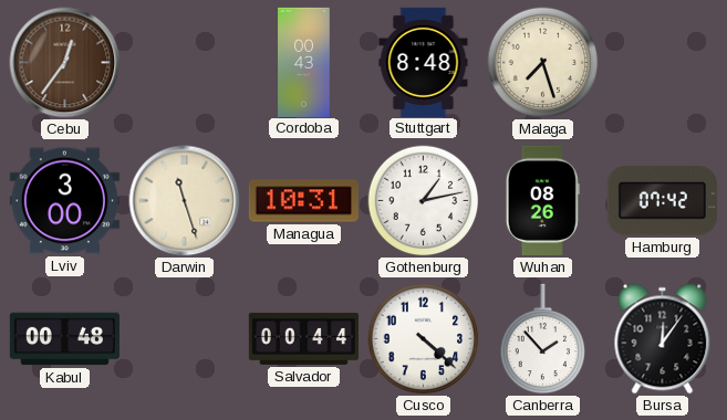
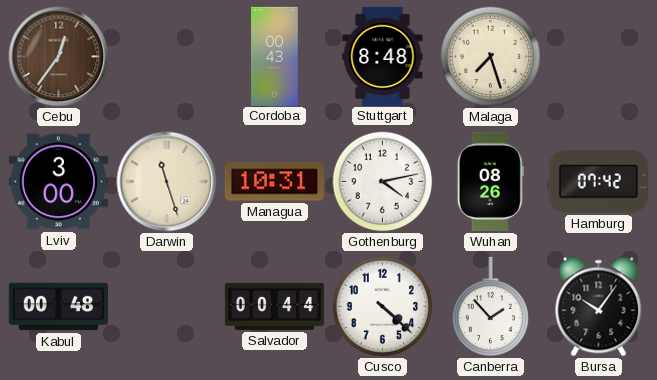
Gothenburg: 1:13 -> 4:13 (383, 182)
Bursa: 12:06 -> 10:06 (599, 307)
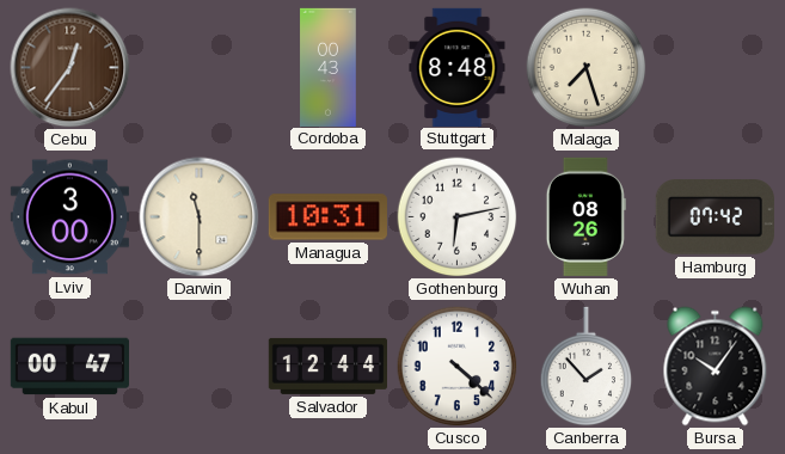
Darwin: 11:27 -> 11:30 (200, 217)
Gothenburg: 4:13 -> 6:13 (458, 217)
Kabul: 00:48 -> 00:47 (69, 367)
Salvador: 00:44 -> 12:44 (327, 366)
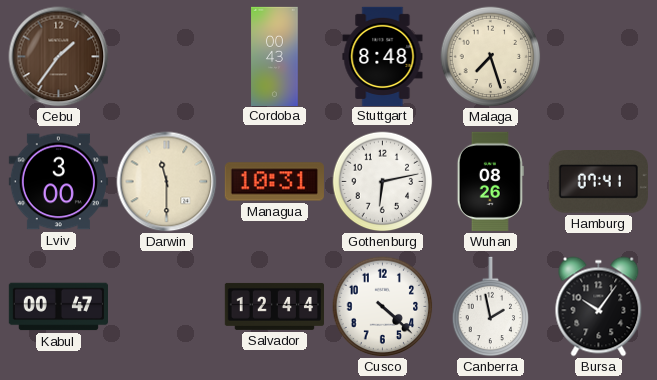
Cebu: 12:36 -> 1:36 (59, 57)
Hamburg: 07:42 -> 07:41 (598, 182)
Canberra: 1:53 -> 1:58 (491, 307)
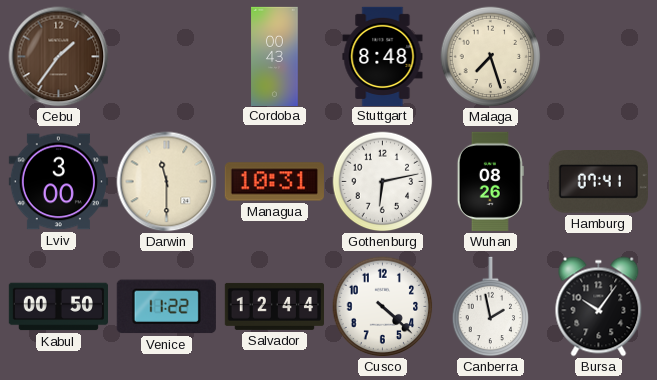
Kabul: 00:47 -> 00:50 (58, 307)
Venice: none -> 11:22 (166, 307)
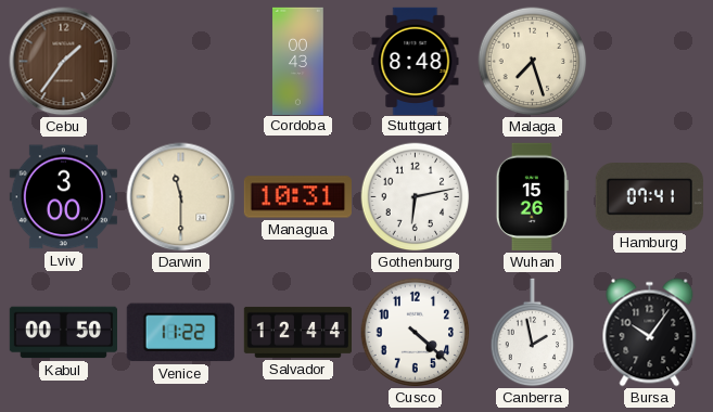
Wuhan: 08:26 -> 15:26 (532, 196)
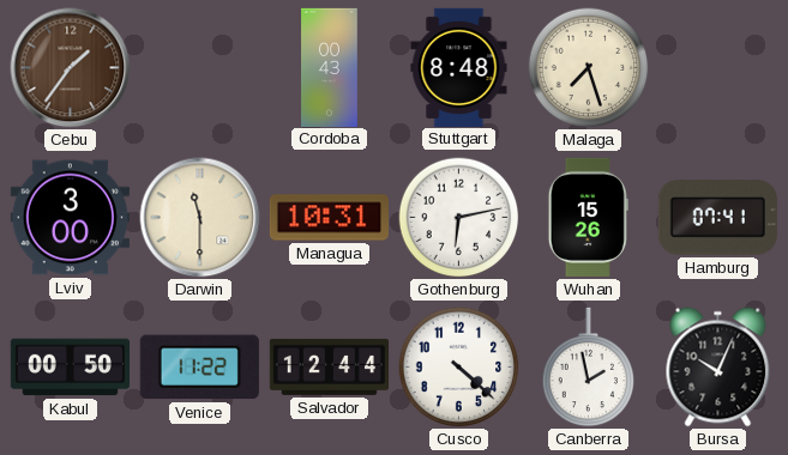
Bursa: 10:06 -> 10:04 (718, 368)
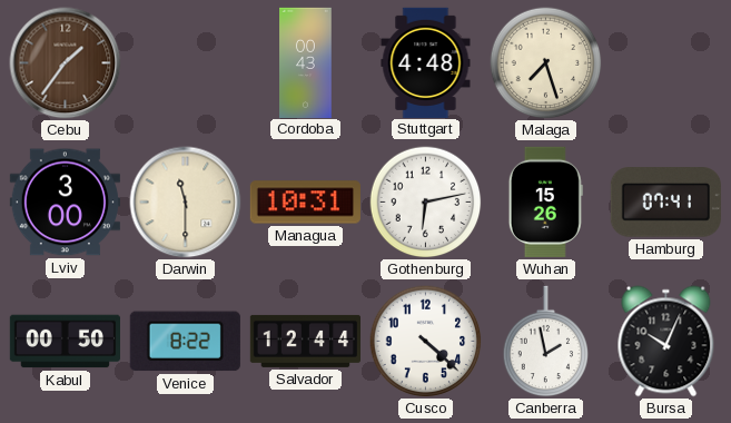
Stuttgart: 8:48 -> 4:48 (426, 62)
Venice: 11:22 -> 8:22 (185, 342)
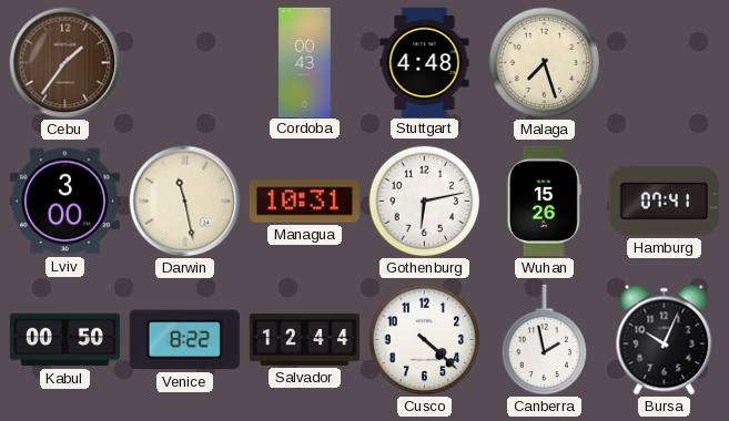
Darwin: 11:30 -> 11:28 (185, 202)
